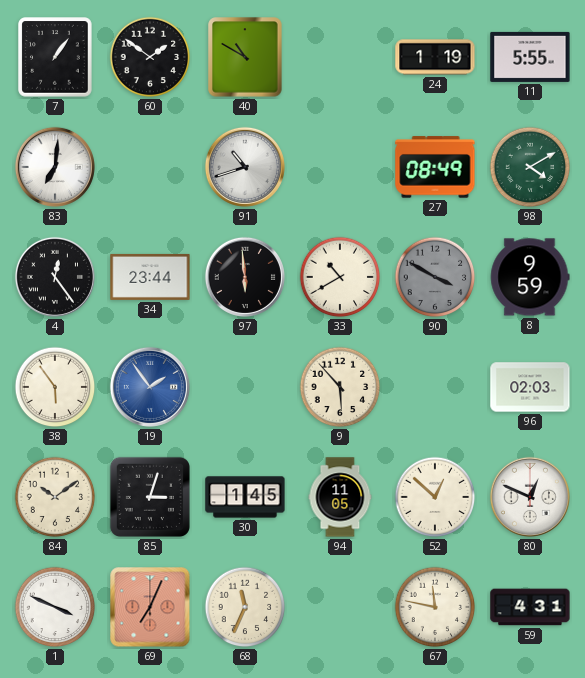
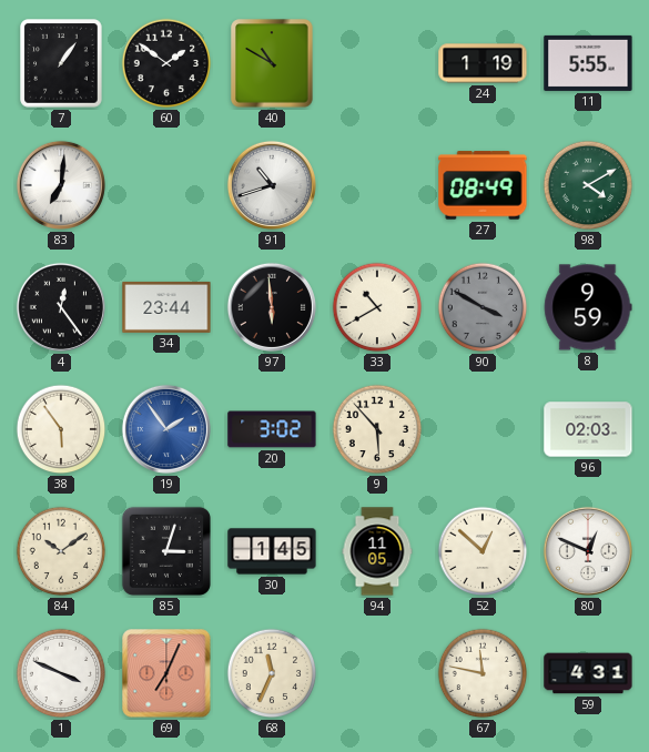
20: none -> 3:02 (272, 429)
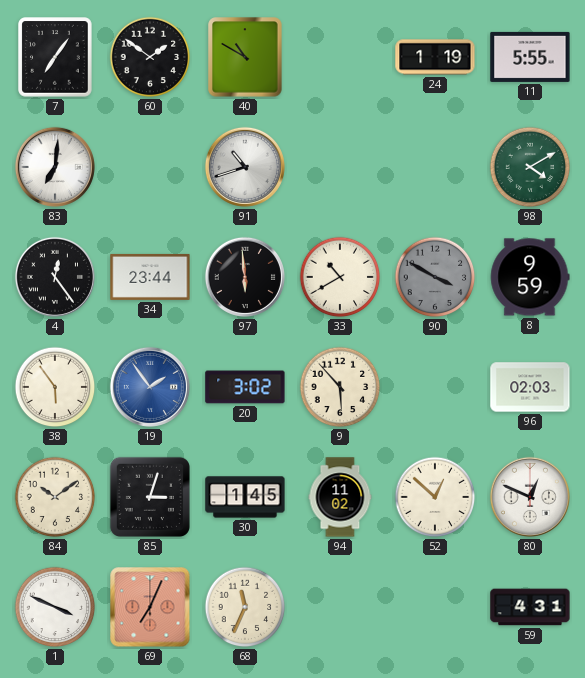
7: 1:06 -> 7:06 (55, 57)
27: 08:49 -> none (483, 185)
94: 11:05 -> 11:02 (340, 497)
67: 11:47 -> none (483, 673)
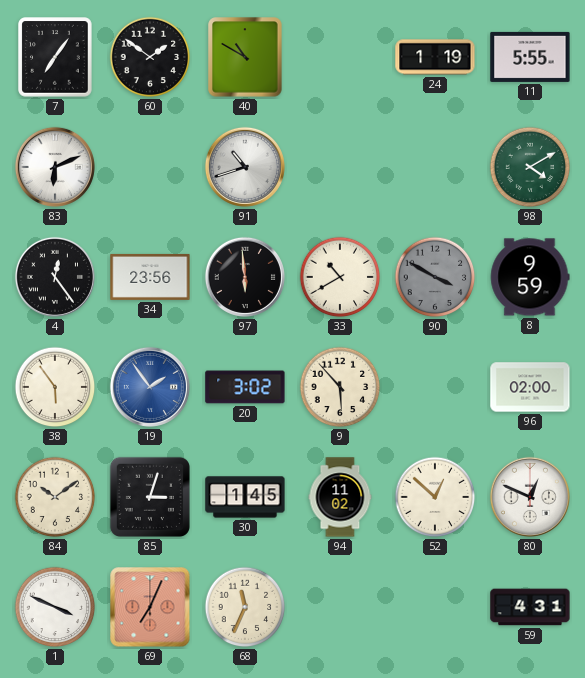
83: 7:01 -> 6:11 (55, 167)
34: 23:44 -> 23:56 (150, 277)
96: 02:03 -> 02:00 (530, 387)
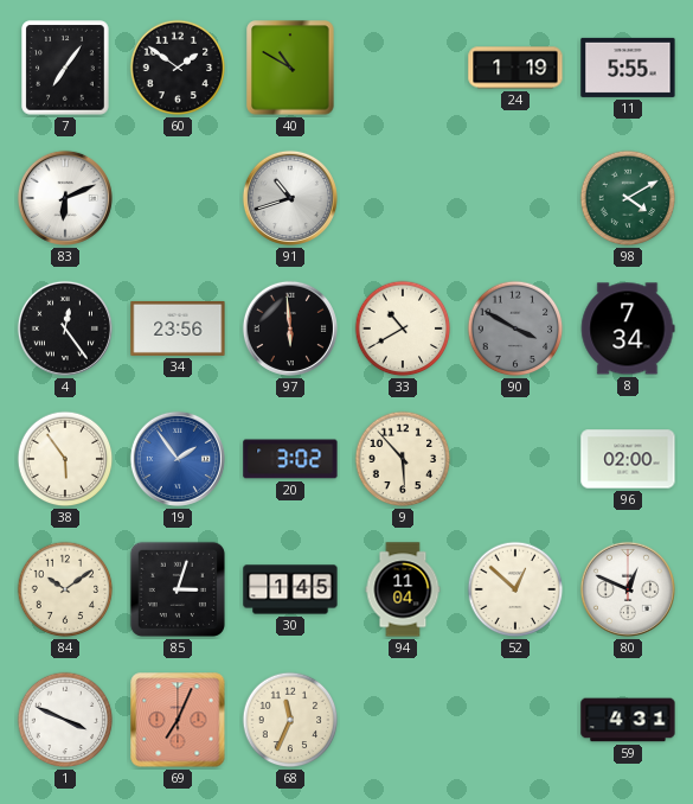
8: 9:59 -> 7:34 (628, 328)
94: 11:02 -> 11:04 (403, 589)
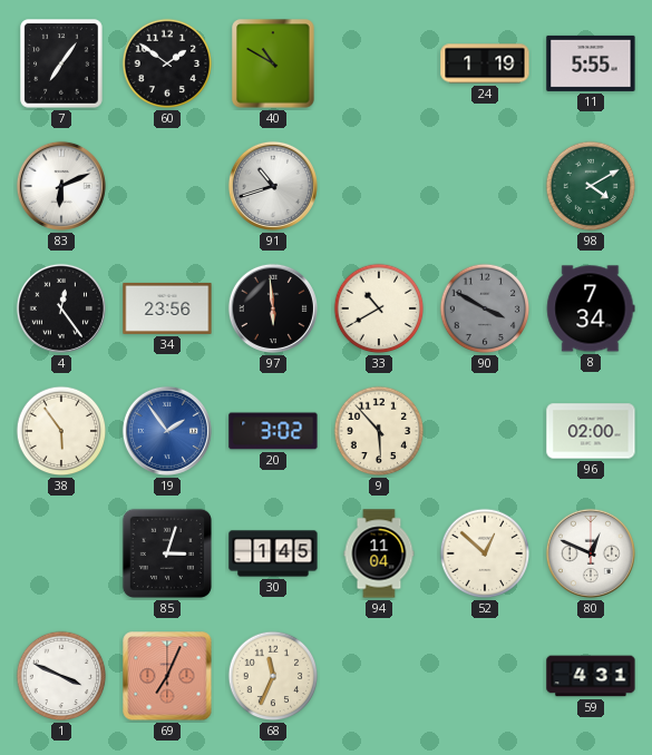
84: 10:09 -> none (65, 589)
